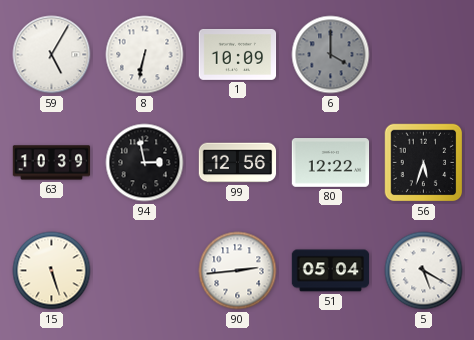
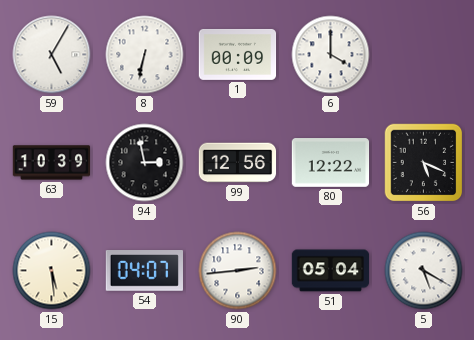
1: 10:09 -> 00:09 (238, 54)
6 dial: grey -> white (331, 55)
56: 5:33 -> 5:19 (424, 163)
15: 5:27 -> 5:29 (52, 271)
54: none -> 04:07 (144, 271)
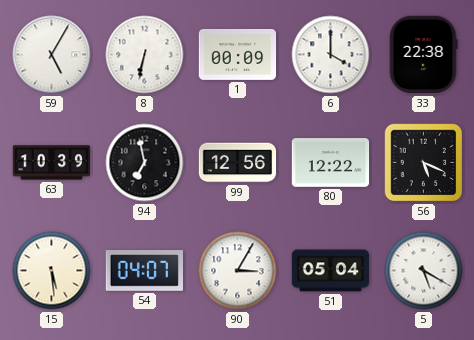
33: none -> 22:38 (423, 55)
94: 2:58 -> 6:58 (145, 163)
90: 2:44 -> 3:05 (238, 271)
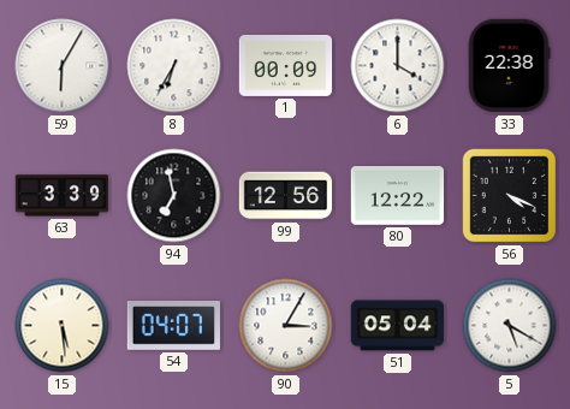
59: 5:05 -> 6:05 (63, 66)
8: 6:32 -> 6:35 (174, 66)
63: 10:39 -> 3:39 (63, 196)
56: 5:19 -> 4:19 (510, 196)
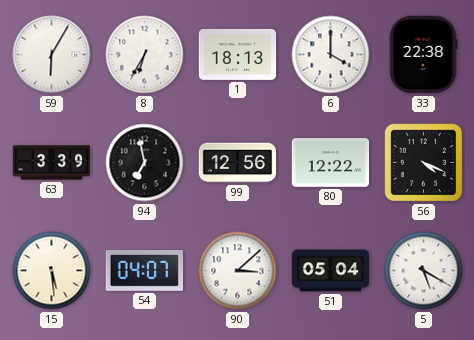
1: 00:09 -> 18:13 (238, 54)
90: 3:05 -> 3:08 (238, 271)
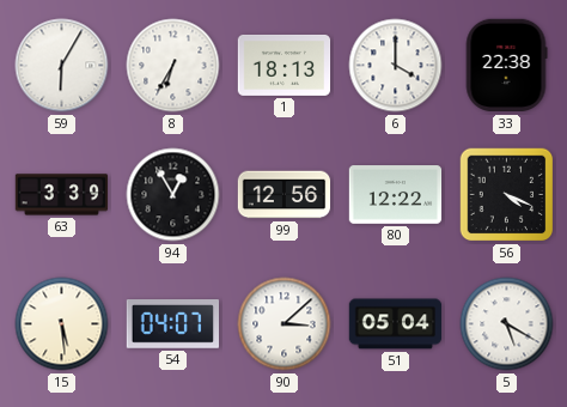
94: 6:58 -> 12:55 (173, 195)
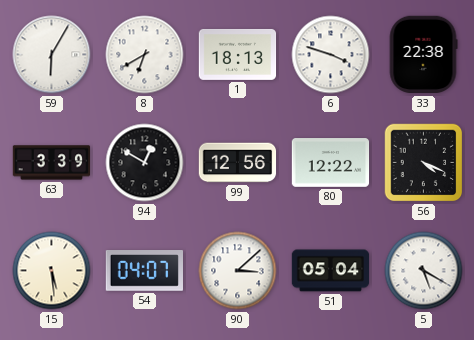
8: 6:35 -> 6:40 (145, 55)
6: 4:00 -> 3:48 (331, 55)
94: 12:55 -> 12:50 (145, 163)
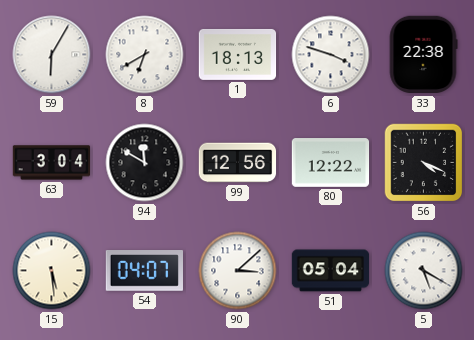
63: 3:39 -> 3:04 (52, 163)
94: 12:50 -> 11:50 (145, 163)
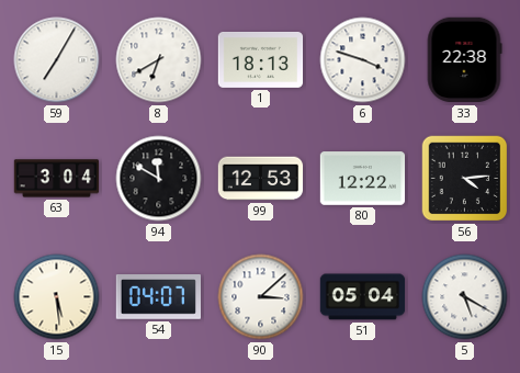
59: 6:05 -> 7:05 (57, 60)
99: 12:56 -> 12:53 (261, 179)
56: 4:19 -> 4:14 (465, 179)
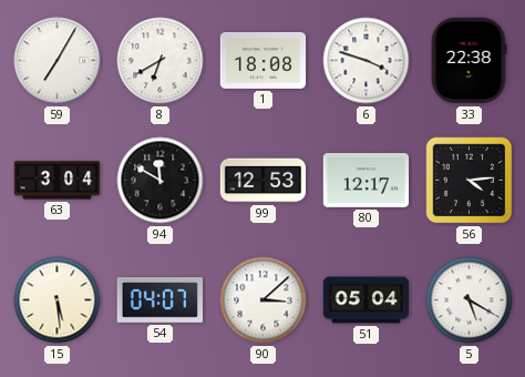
1: 18:13 -> 18:08 (264, 60)
80: 12:22 -> 12:17 (367, 181)
